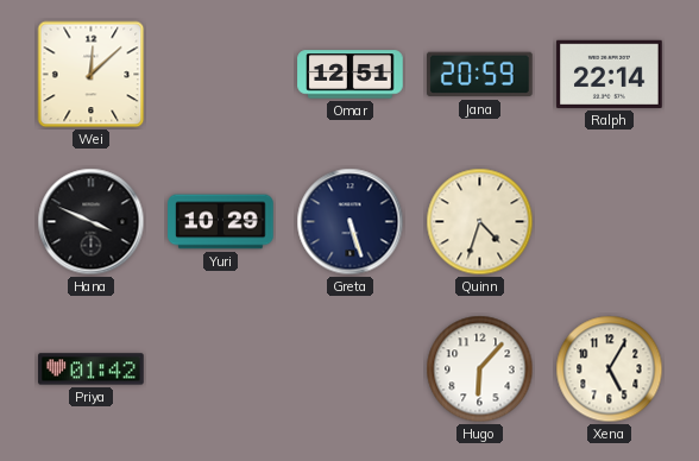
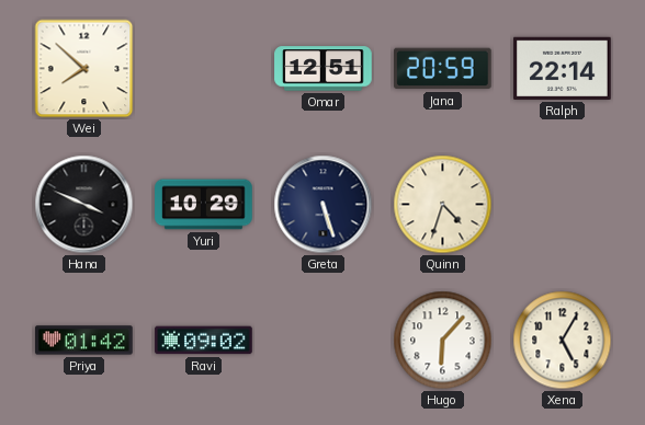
Wei: 12:08 -> 7:52 (84, 69)
Ravi: none -> 09:02 (204, 341)
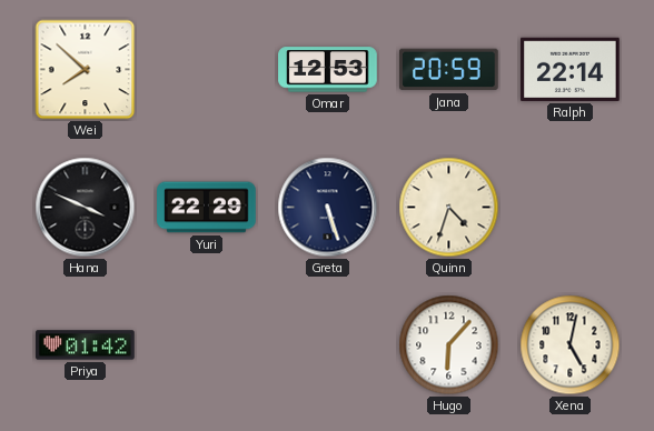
Omar: 12:51 -> 12:53 (328, 70)
Yuri: 10:29 -> 22:29 (207, 208)
Ravi: 09:02 -> none (204, 341)
Xena: 5:05 -> 5:02 (571, 345)
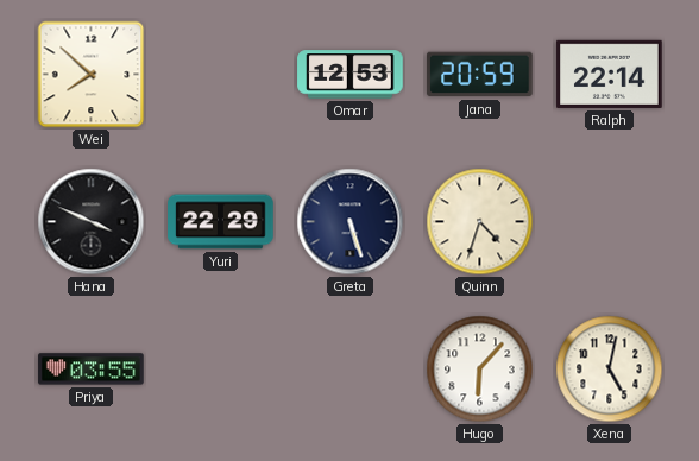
Priya: 01:42 -> 03:55 (92, 370)
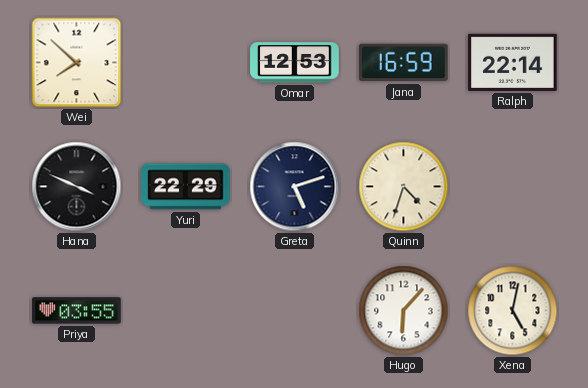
Jana: 20:59 -> 16:59 (404, 63)
Greta: 5:27 -> 5:12 (295, 187)
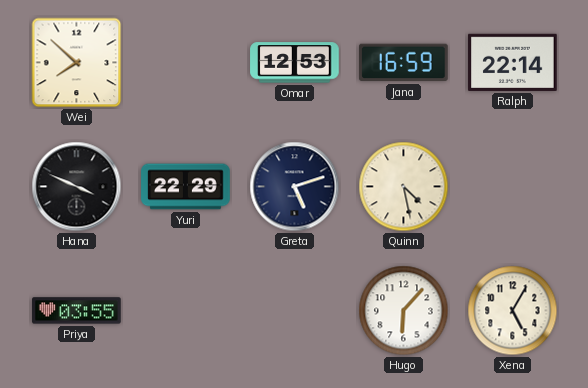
Quinn: 4:33 -> 4:28 (404, 187)
Xena: 5:02 -> 5:05 (513, 311)
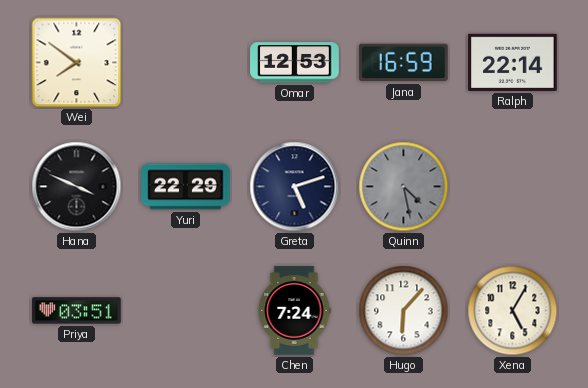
Wei: 7:52 -> 7:51 (77, 63)
Quinn dial: cream -> grey (404, 187)
Priya: 03:55 -> 03:51 (77, 311)
Chen: none -> 7:24 (294, 311)
